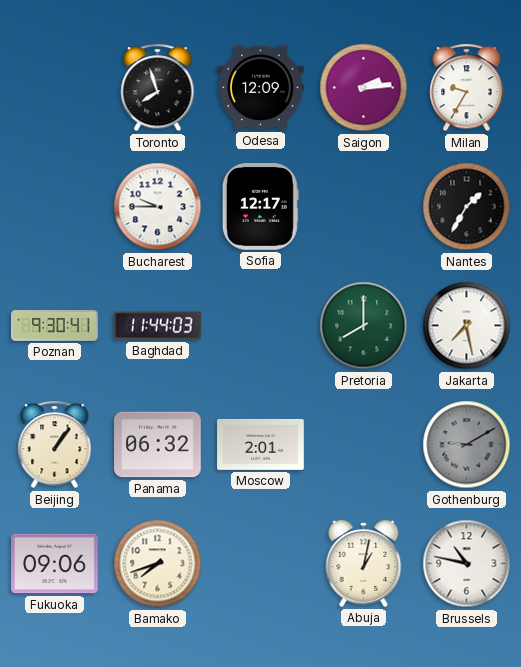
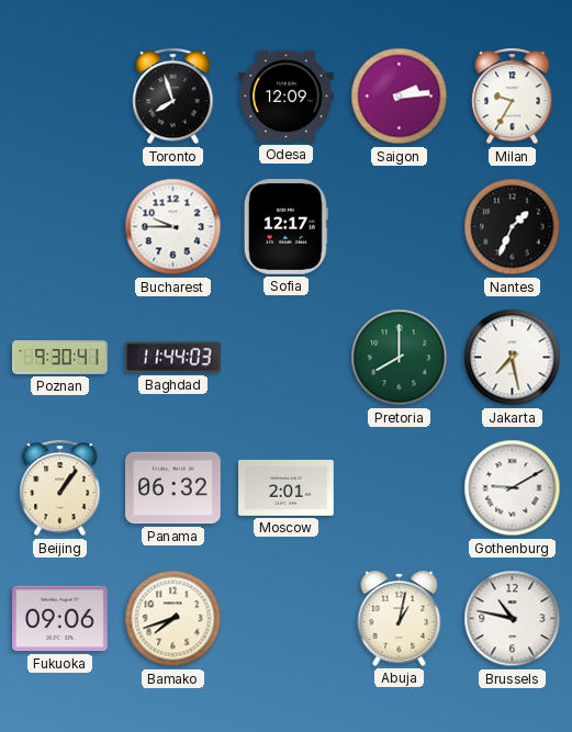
Nantes: 1:35 -> 1:34 (513, 227)
Gothenburg dial: grey -> white (513, 488)
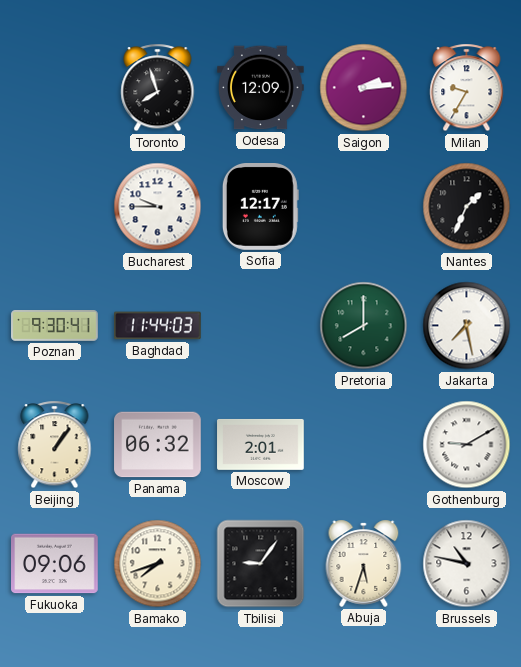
Tbilisi: none -> 9:06 (261, 564)
Abuja: 1:02 -> 5:33 (364, 563)
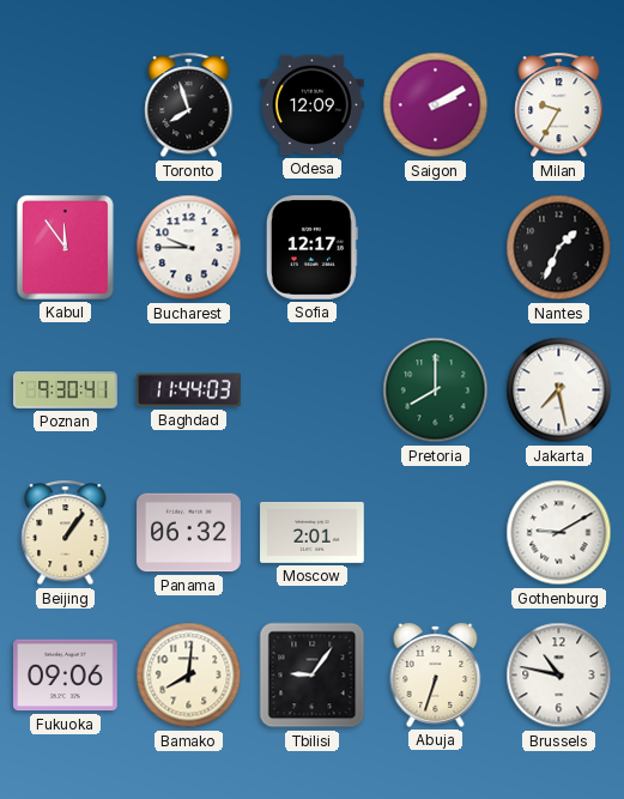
Saigon: 2:14 -> 2:10 (436, 105)
Kabul: none -> 11:54 (65, 247)
Bamako: 7:42 -> 8:01 (189, 676)
Abuja: 5:33 -> 6:33 (436, 674)
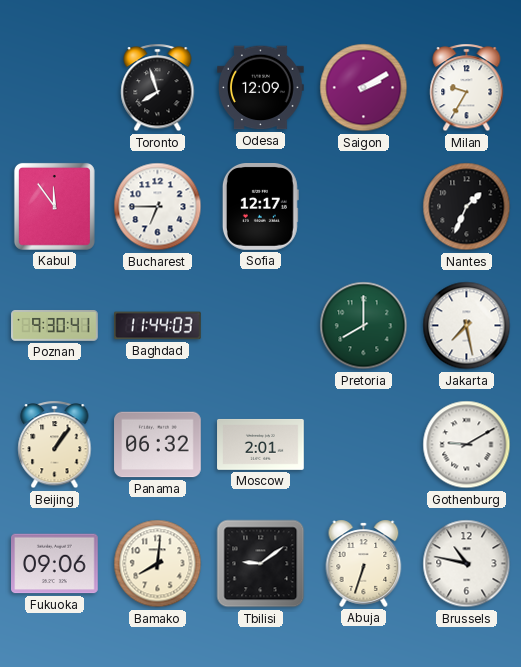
Bucharest: 9:45 -> 6:45 (158, 207)
Tbilisi: 9:06 -> 9:09 (261, 564)
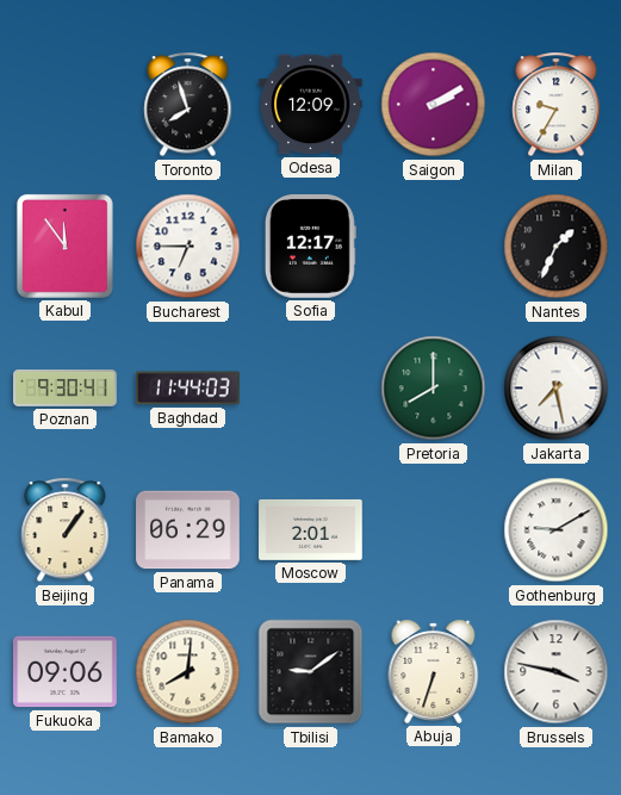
Panama: 06:32 -> 06:29 (188, 530)
Brussels: 10:47 -> 3:47 (557, 672)
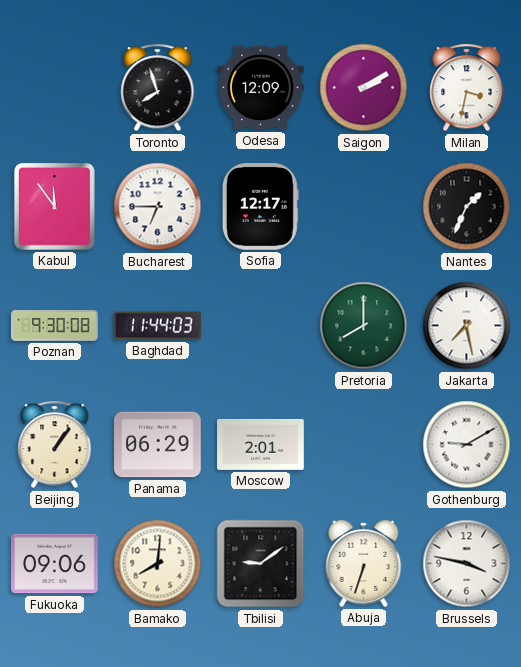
Milan: 9:35 -> 3:32 (467, 88)
Poznan: 9:30:41 -> 9:30:08 (55, 326)
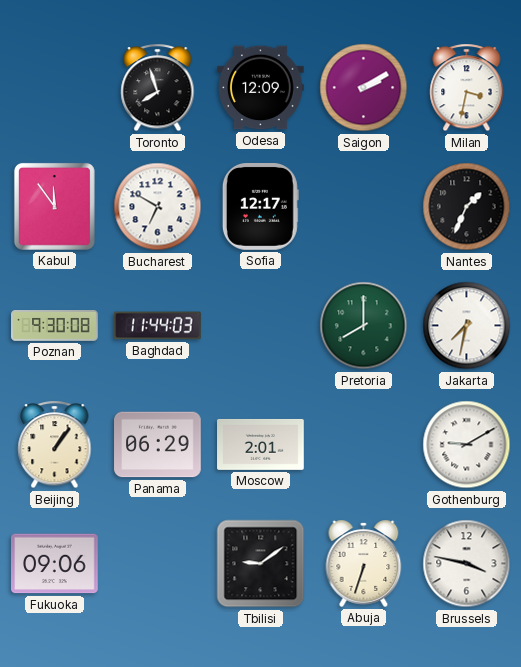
Bucharest: 6:45 -> 6:50 (158, 207)
Jakarta: 7:28 -> 7:32 (467, 326)
Bamako: 8:01 -> none (158, 564)
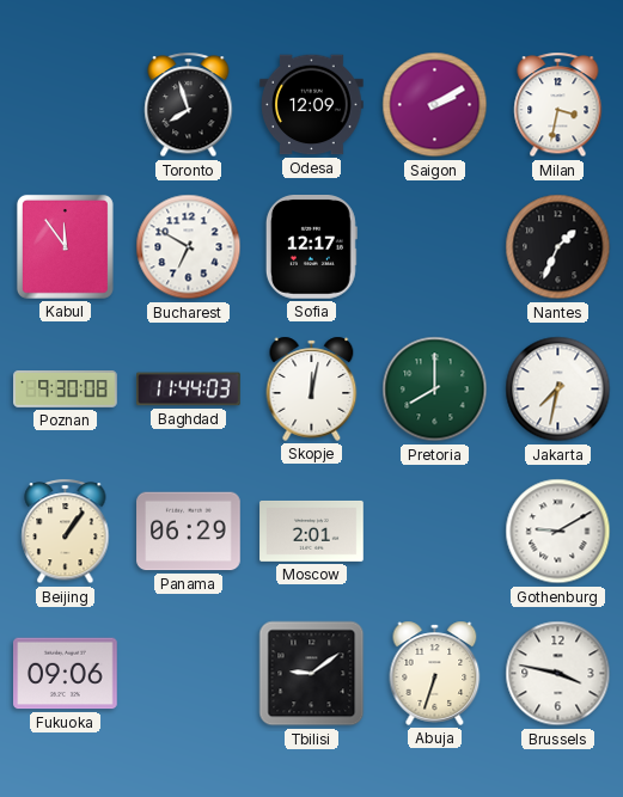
Skopje: none -> 12:02 (312, 388)
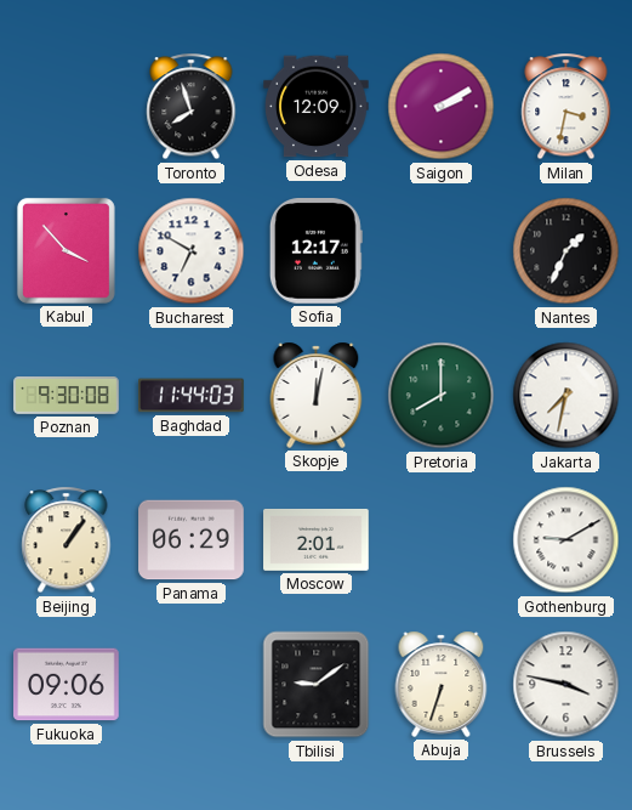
Kabul: 11:54 -> 3:53 (66, 250)
